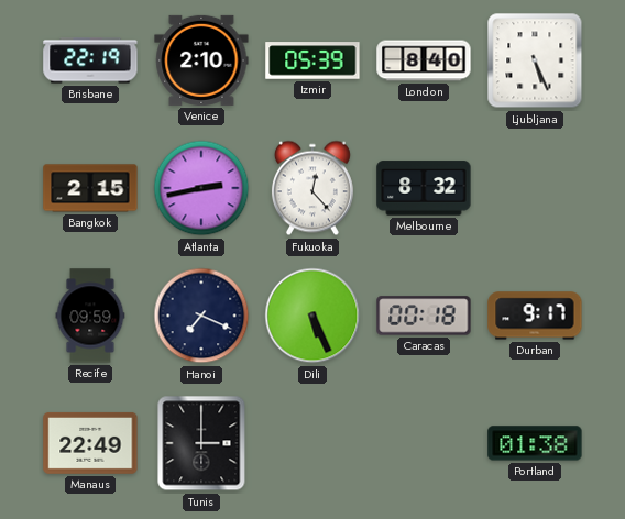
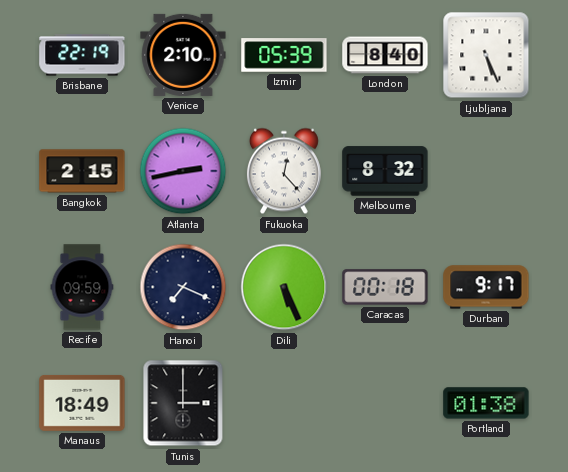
Manaus: 22:49 -> 18:49 (82, 403)
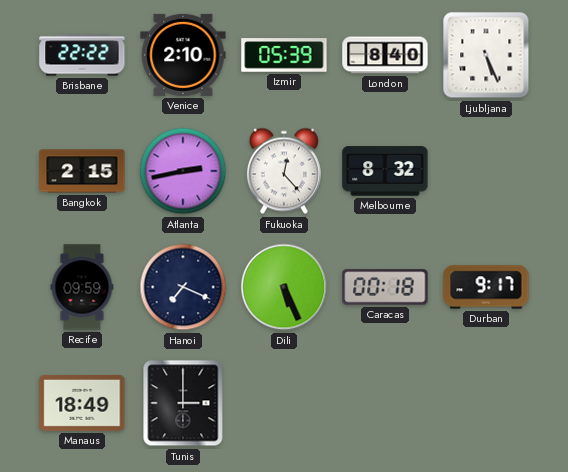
Brisbane: 22:19 -> 22:22 (82, 55)
Portland: 01:38 -> none (486, 403)
